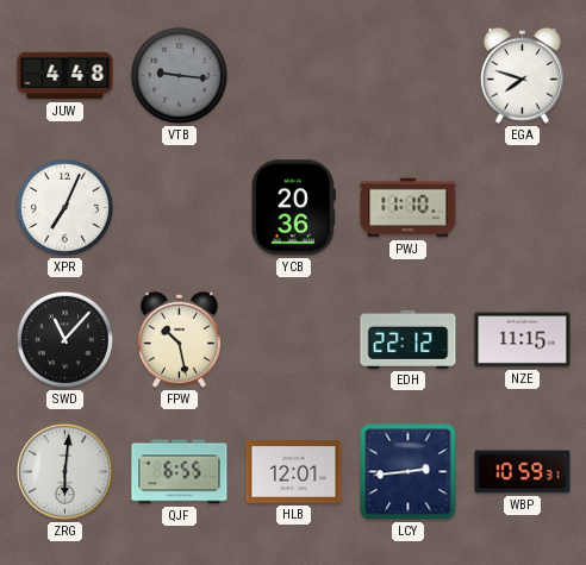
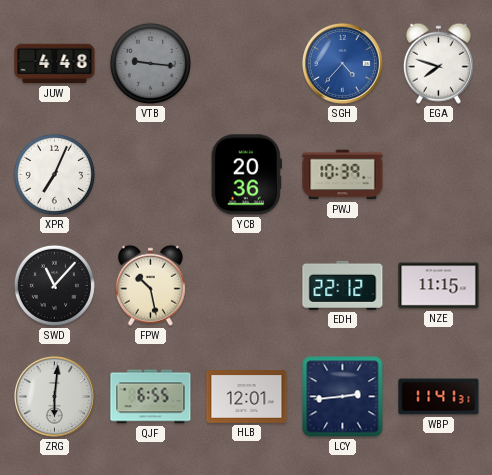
SGH: none -> 4:37 (342, 63)
PWJ: 11:10 -> 10:39 (343, 175)
WBP: 10:59 -> 11:41 (439, 397)
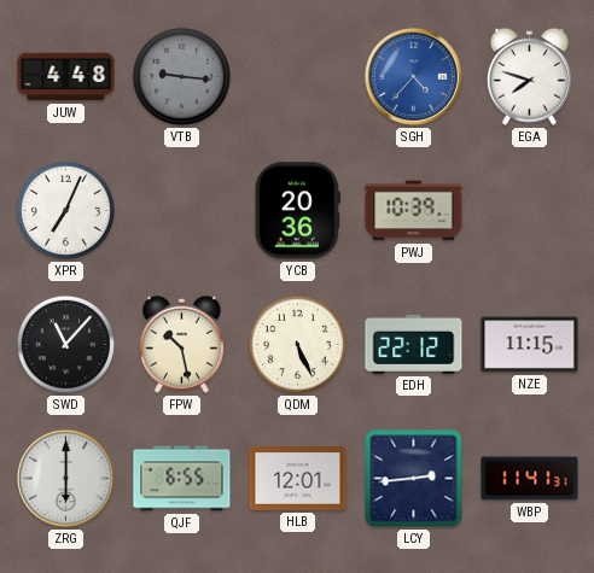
QDM: none -> 5:26 (297, 344)
ZRG: 6:01 -> 6:00 (65, 478)
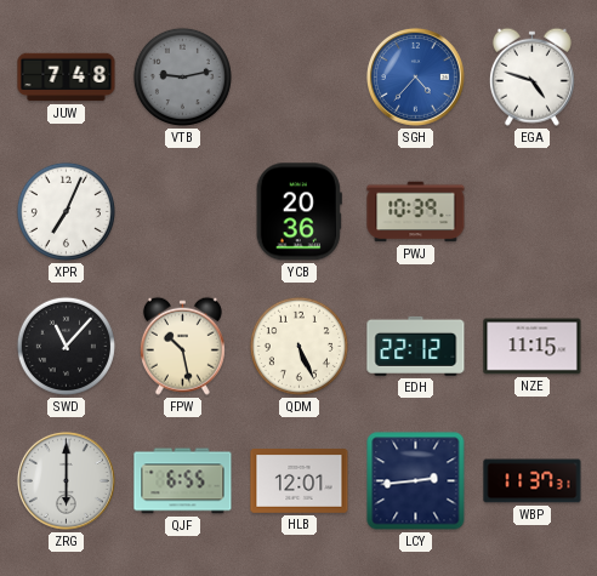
JUW: 4:48 -> 7:48 (67, 78)
VTB: 9:16 -> 9:13 (182, 76)
EGA: 7:48 -> 4:48 (531, 76)
WBP: 11:41 -> 11:37 (533, 481)
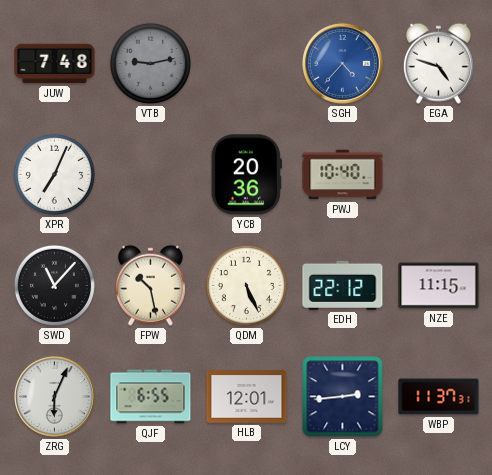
PWJ: 10:39 -> 10:40 (343, 175)
ZRG: 6:00 -> 6:04 (54, 396)
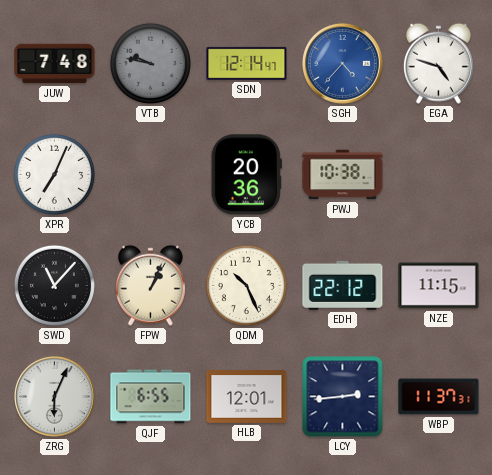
VTB: 9:13 -> 9:47 (150, 63)
SDN: none -> 12:14 (247, 63)
PWJ: 10:40 -> 10:38 (343, 175)
FPW: 10:28 -> 1:04 (150, 285)
QDM: 5:26 -> 10:26 (246, 285)
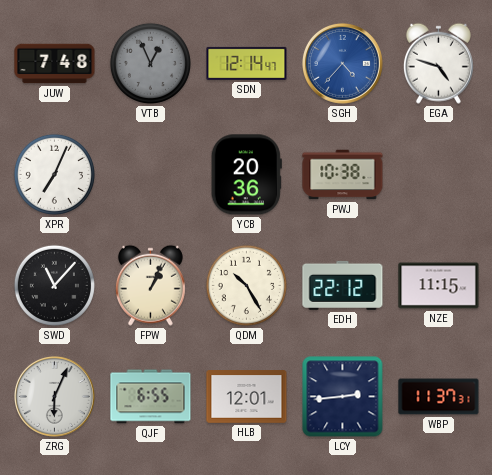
VTB: 9:47 -> 12:56 (150, 63)
QDM: 10:26 -> 10:25 (246, 285)
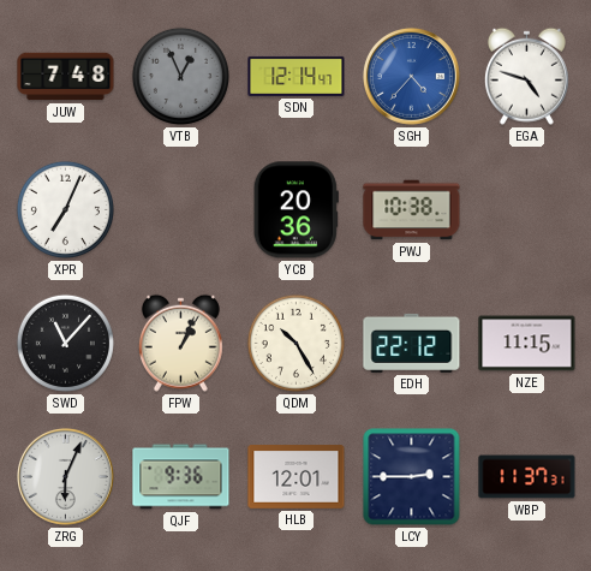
QJF: 6:55 -> 9:36 (181, 477)
LCY: 2:44 -> 2:45 (412, 477)
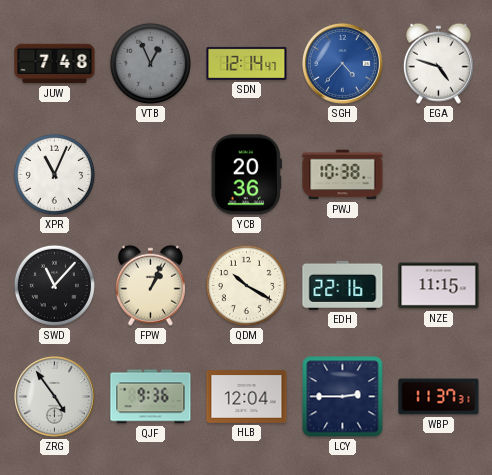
XPR: 7:04 -> 11:04 (54, 174)
QDM: 10:25 -> 10:20 (246, 285)
EDH: 22:12 -> 22:16 (343, 285)
ZRG: 6:04 -> 4:54 (54, 396)
HLB: 12:01 -> 12:04 (247, 397)
